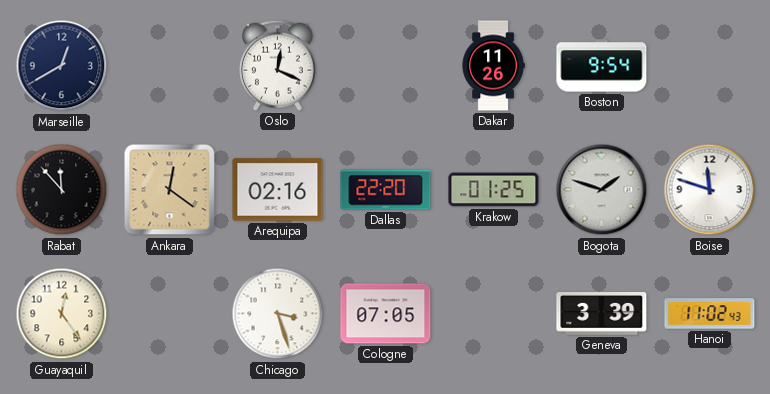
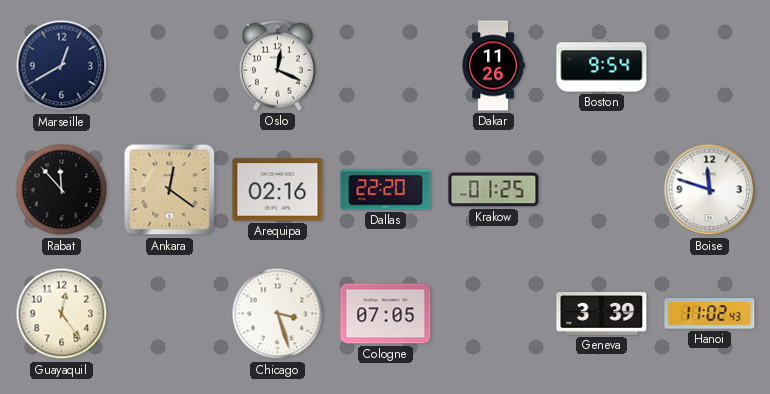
Bogota: 1:48 -> none (602, 190)
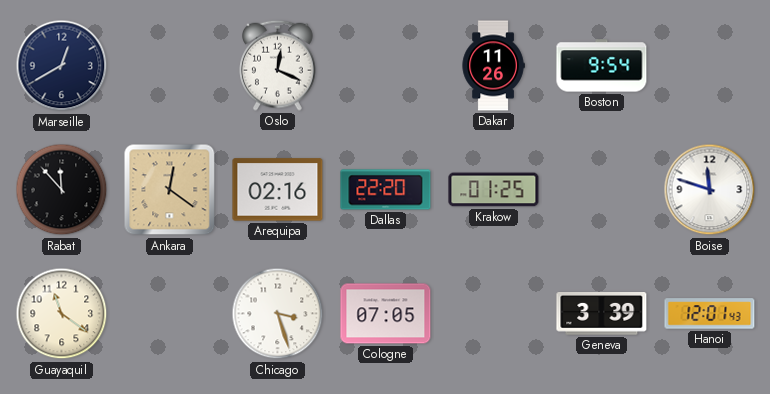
Guayaquil: 12:24 -> 11:21 (62, 314)
Hanoi: 11:02 -> 12:01 (710, 314)
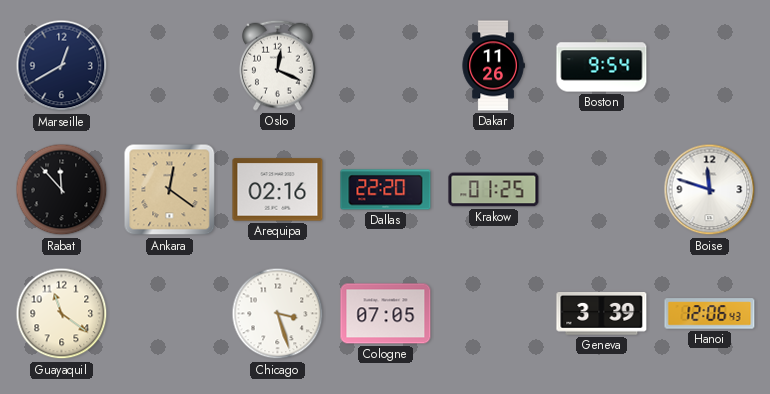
Hanoi: 12:01 -> 12:06 (710, 314)
